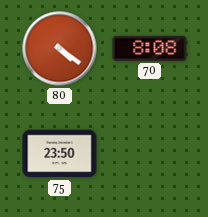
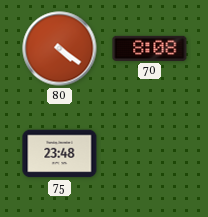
75: 23:50 -> 23:48 (60, 154)
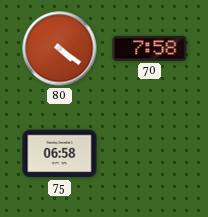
70: 8:08 -> 7:58 (150, 48)
75: 23:48 -> 06:58 (60, 154)
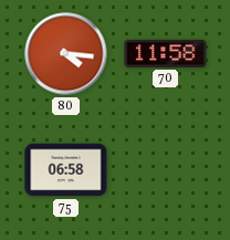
80: 4:21 -> 4:16 (66, 54)
70: 7:58 -> 11:58 (166, 53)
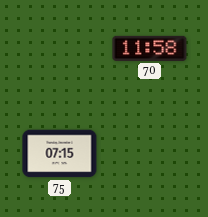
80: 4:16 -> none (66, 54)
75: 06:58 -> 07:15 (60, 154)
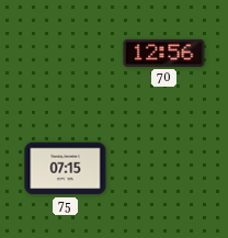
70: 11:58 -> 12:56 (164, 53)
